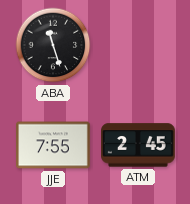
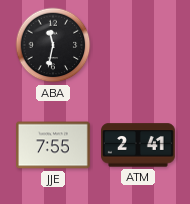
ABA: 11:27 -> 11:32 (53, 45)
ATM: 2:45 -> 2:41 (139, 145)
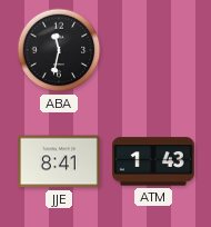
JJE: 7:55 -> 8:41 (60, 161)
ATM: 2:41 -> 1:43 (154, 161)
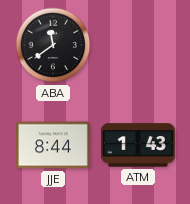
ABA: 11:32 -> 11:39 (53, 45)
JJE: 8:41 -> 8:44 (54, 145)
